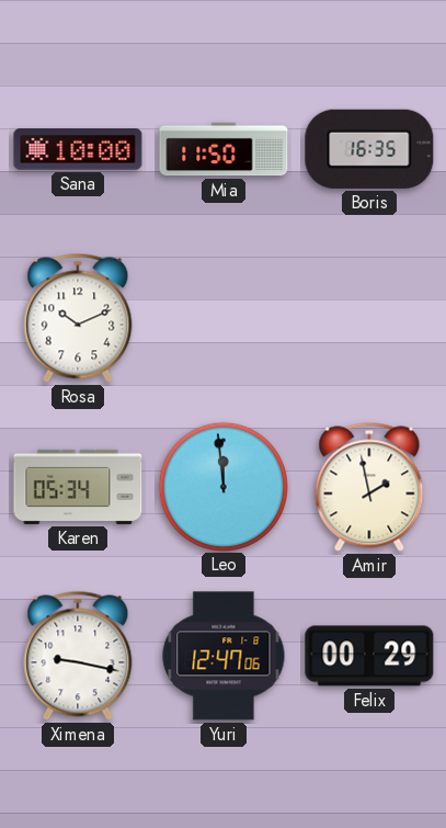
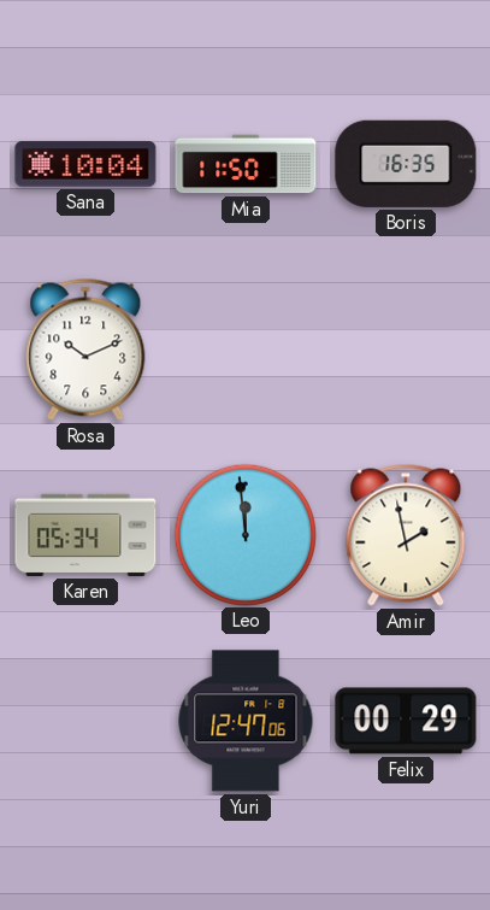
Sana: 10:00 -> 10:04 (85, 164)
Ximena: 9:17 -> none (78, 656)
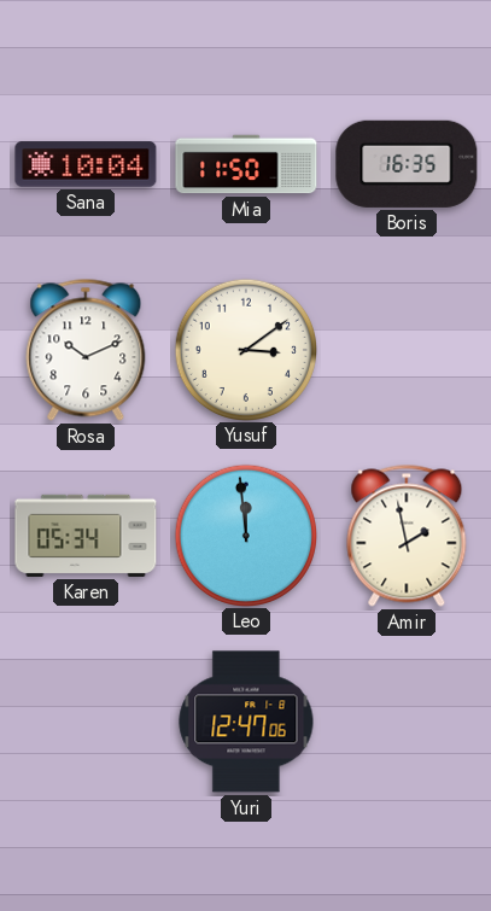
Yusuf: none -> 3:09 (245, 349)
Felix: 00:29 -> none (406, 721)
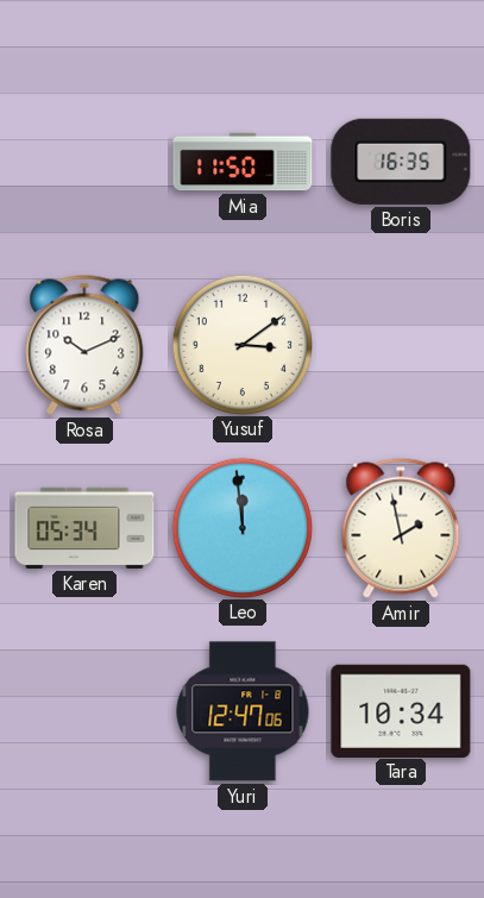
Sana: 10:04 -> none (86, 164)
Tara: none -> 10:34 (401, 710)
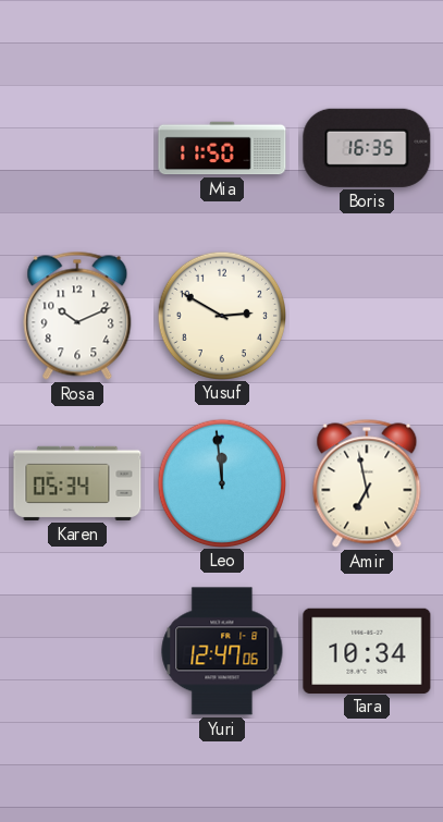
Yusuf: 3:09 -> 2:50 (221, 315)
Amir: 1:58 -> 6:58 (367, 483)
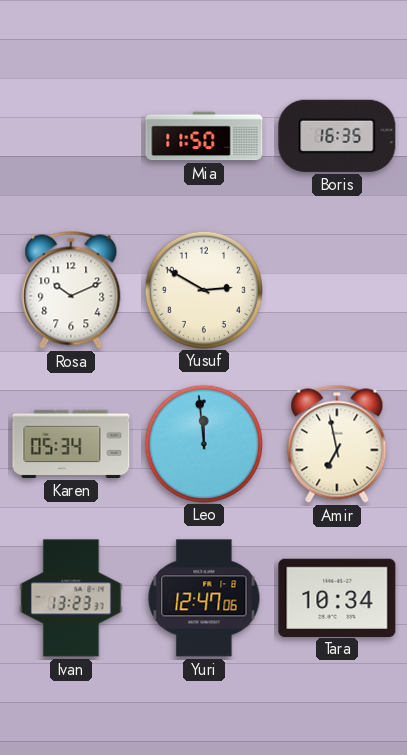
Ivan: none -> 13:23 (71, 598)
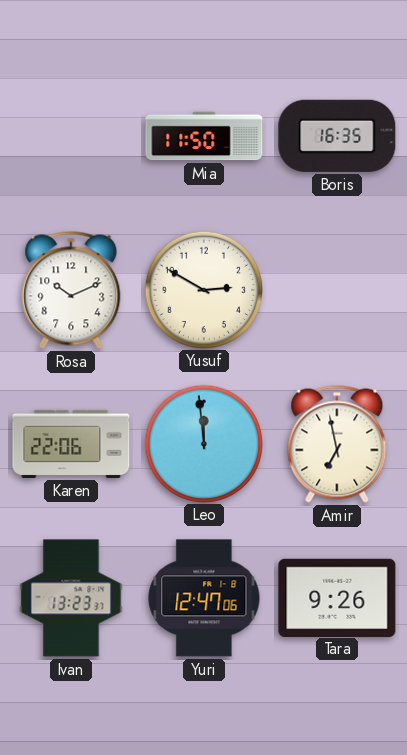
Karen: 05:34 -> 22:06 (71, 444)
Tara: 10:34 -> 9:26 (337, 597)
